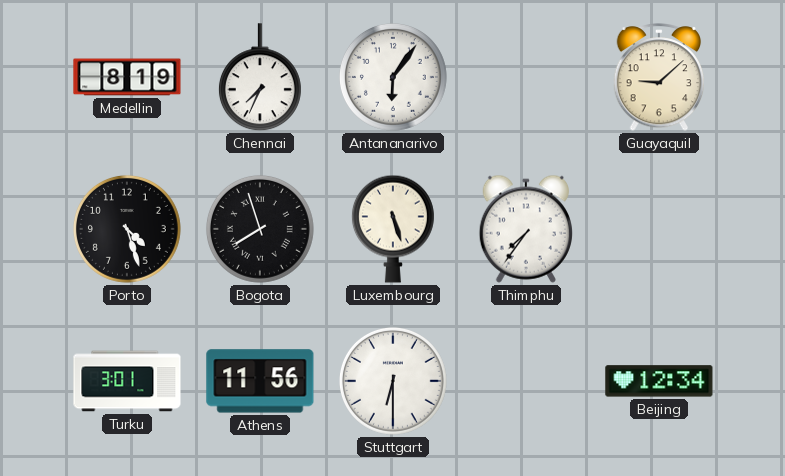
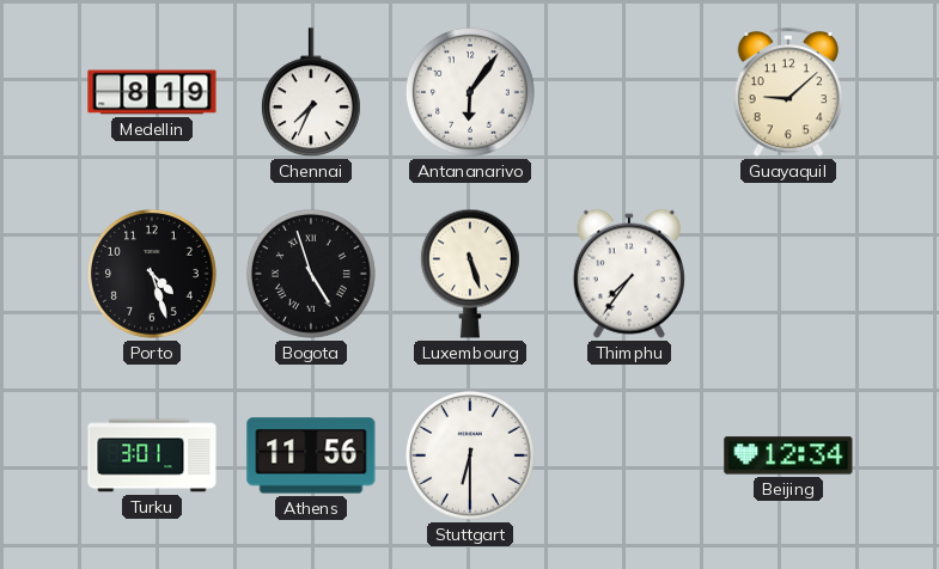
Bogota: 7:57 -> 4:57 (311, 274)
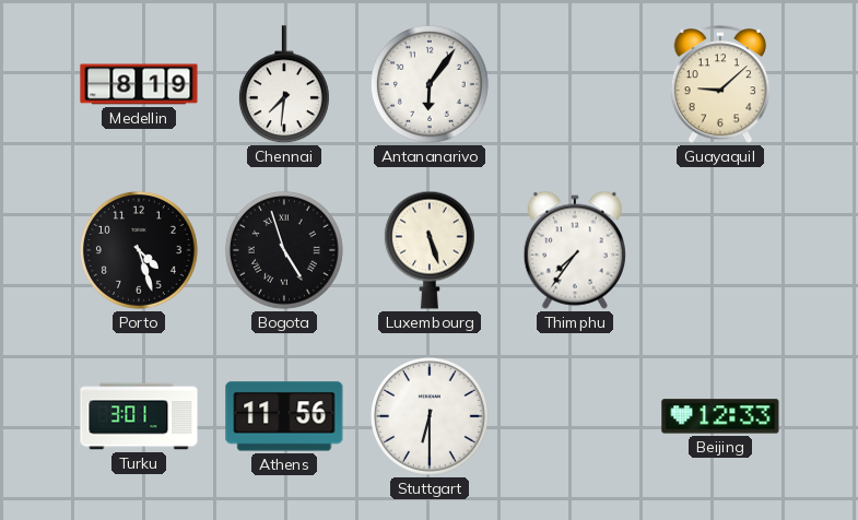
Chennai: 7:34 -> 7:31 (284, 85)
Beijing: 12:34 -> 12:33 (720, 416)
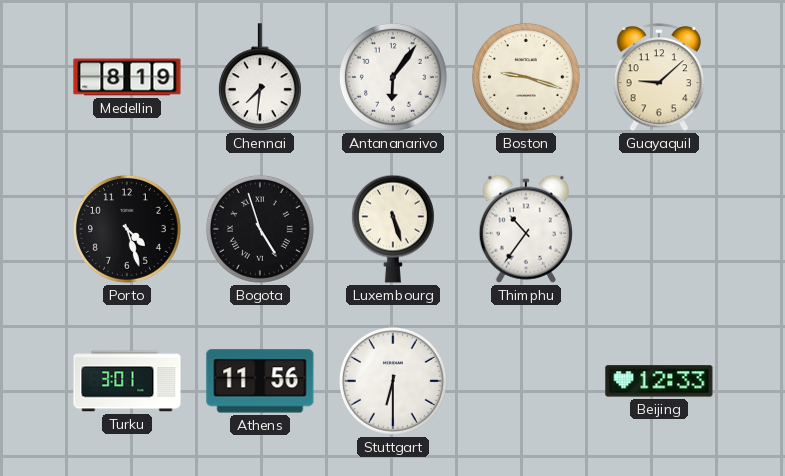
Boston: none -> 9:18 (526, 77)
Thimphu: 7:36 -> 10:36 (526, 229)
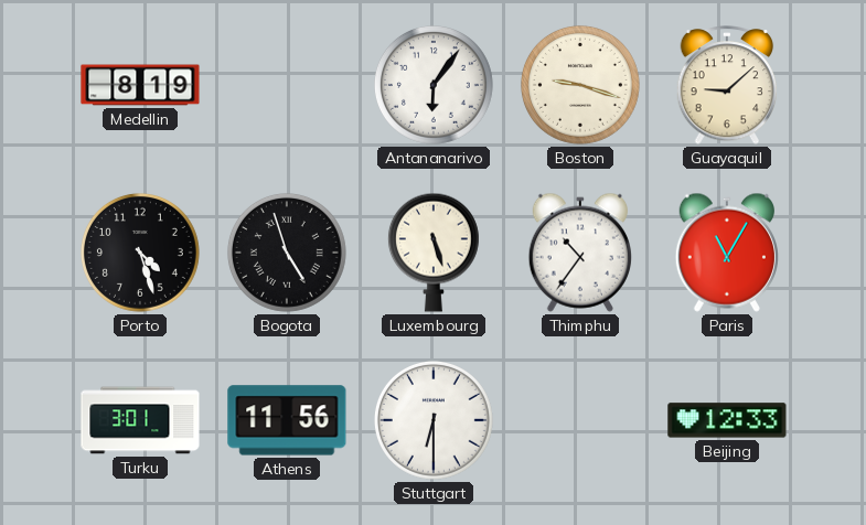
Chennai: 7:31 -> none (260, 78)
Paris: none -> 11:05 (727, 253)
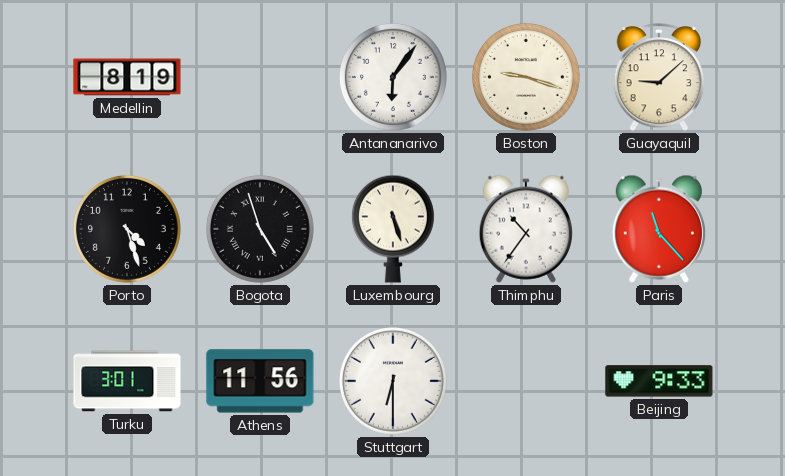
Paris: 11:05 -> 11:23 (659, 229)
Beijing: 12:33 -> 9:33 (659, 381)
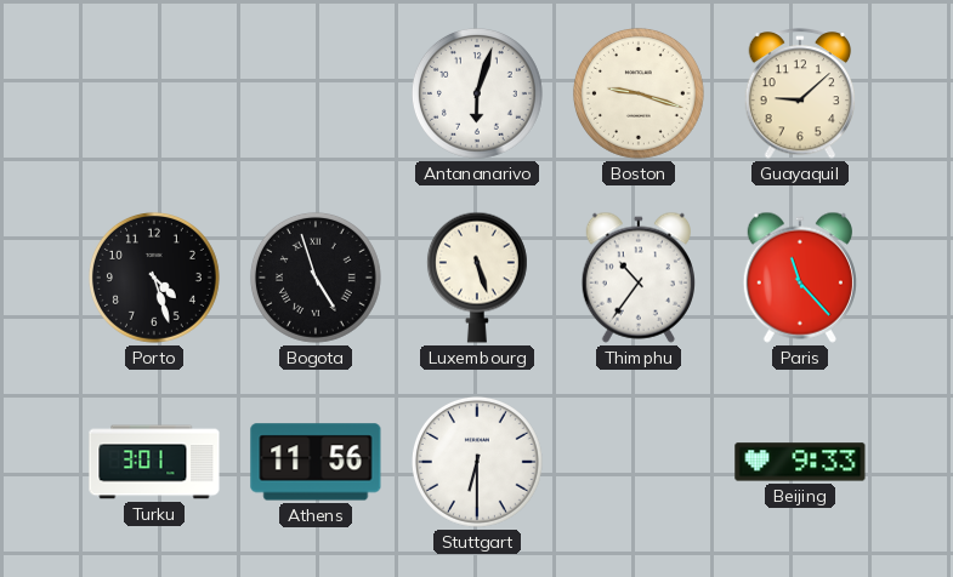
Medellin: 8:19 -> none (127, 77)
Antananarivo: 6:06 -> 6:03 (477, 93)
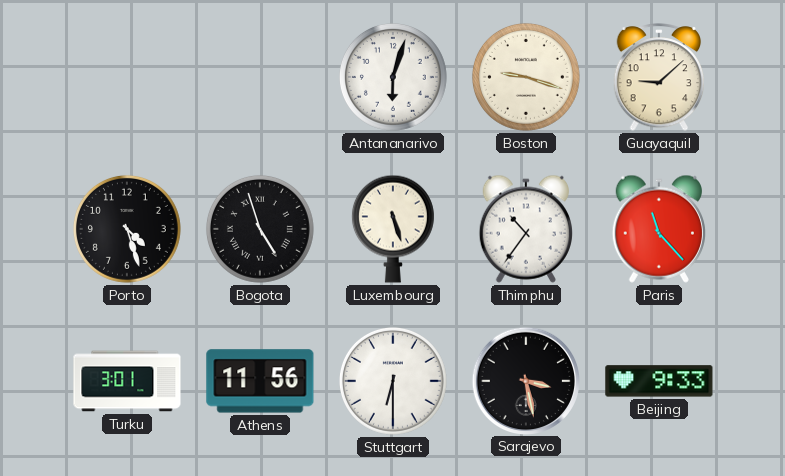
Sarajevo: none -> 3:28 (525, 380)
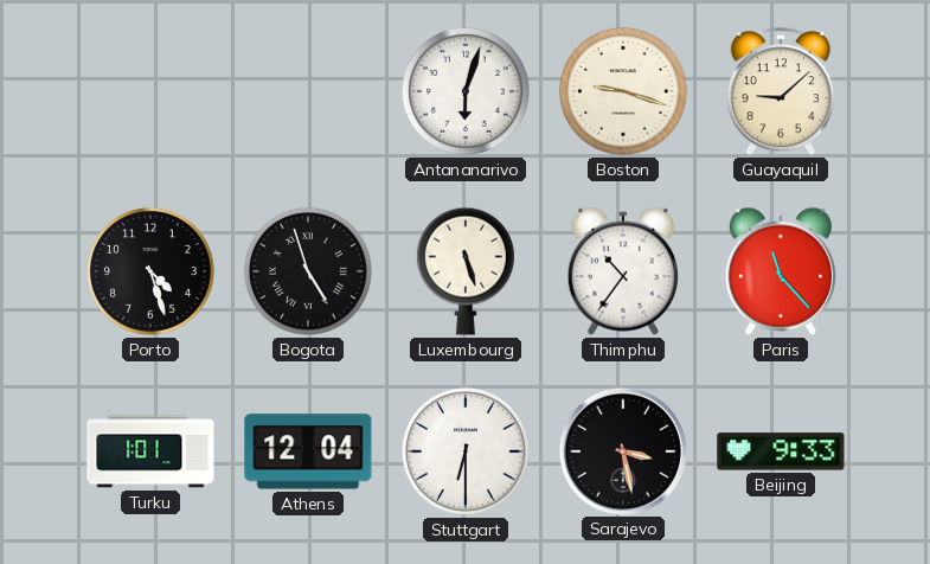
Turku: 3:01 -> 1:01 (150, 451)
Athens: 11:56 -> 12:04 (308, 451)
